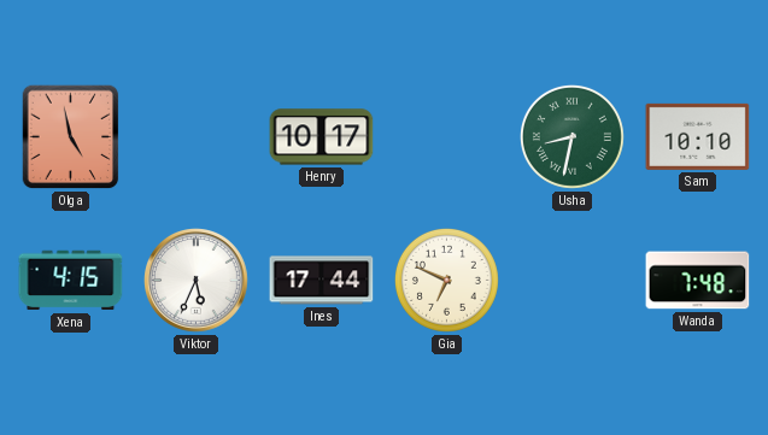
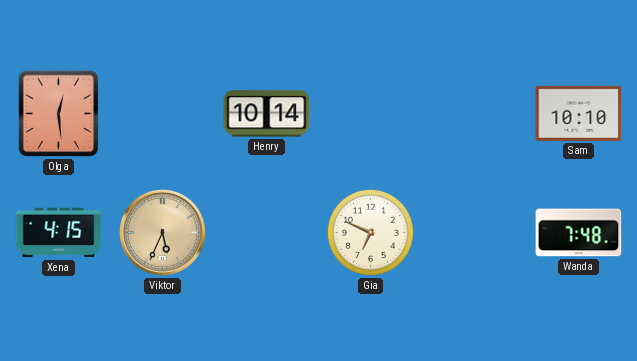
Olga: 4:58 -> 12:29 (59, 114)
Henry: 10:17 -> 10:14 (267, 114)
Usha: 8:32 -> none (571, 136)
Viktor dial: white -> champagne (163, 233)
Ines: 17:44 -> none (322, 281)
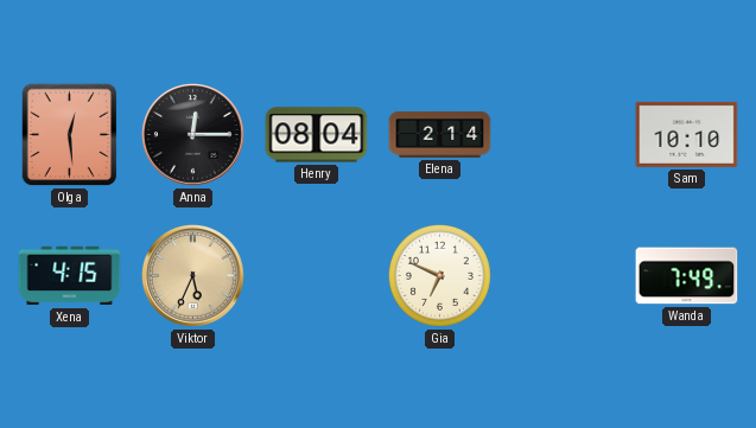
Anna: none -> 12:15 (193, 135)
Henry: 10:14 -> 08:04 (317, 135)
Elena: none -> 2:14 (440, 134)
Wanda: 7:48 -> 7:49 (687, 276)
